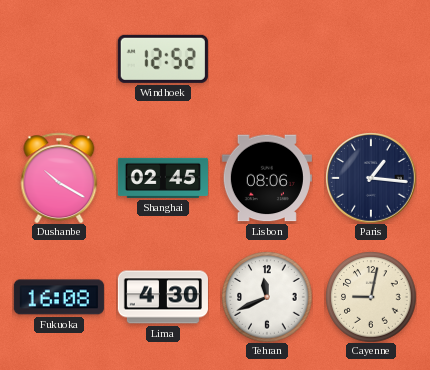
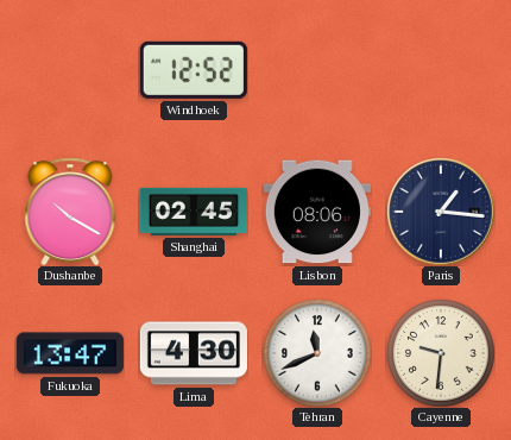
Fukuoka: 16:08 -> 13:47 (70, 353)
Cayenne: 9:02 -> 9:31 (441, 353)
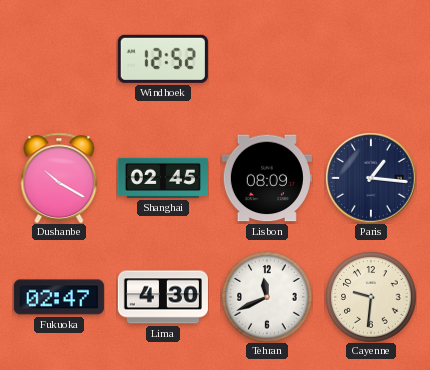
Lisbon: 08:06 -> 08:09 (267, 178)
Fukuoka: 13:47 -> 02:47 (59, 297)
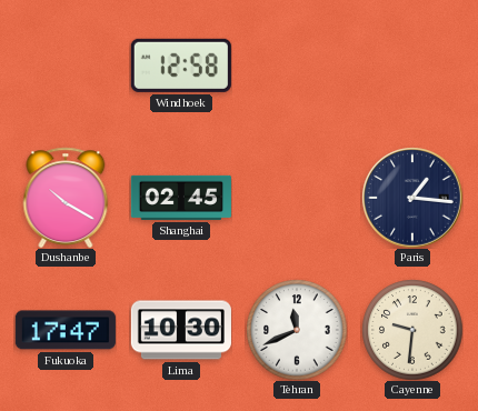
Windhoek: 12:52 -> 12:58 (181, 66)
Lisbon: 08:09 -> none (267, 178)
Fukuoka: 02:47 -> 17:47 (66, 330)
Lima: 4:30 -> 10:30 (181, 330)
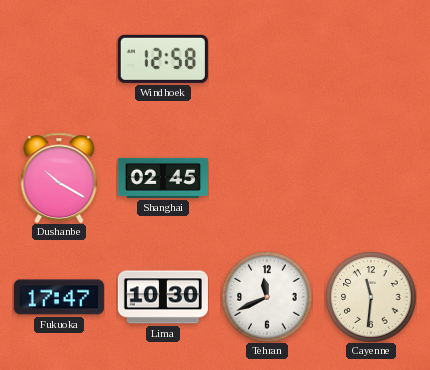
Paris: 1:16 -> none (412, 198)
Cayenne: 9:31 -> 11:31 (371, 297)
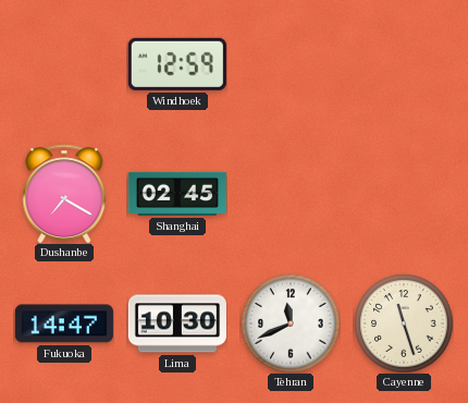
Windhoek: 12:58 -> 12:59 (177, 64)
Dushanbe: 10:20 -> 7:20 (64, 194)
Fukuoka: 17:47 -> 14:47 (64, 323)
Cayenne: 11:31 -> 11:27 (404, 323)
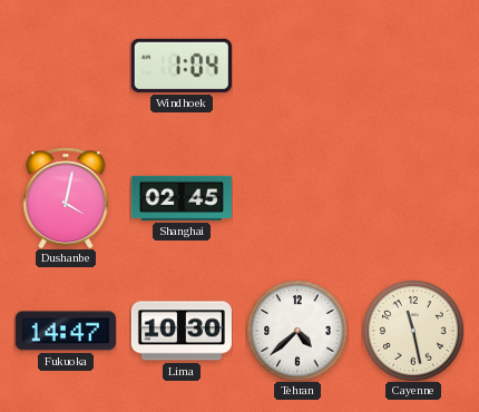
Windhoek: 12:59 -> 1:04 (182, 66)
Dushanbe: 7:20 -> 4:02 (66, 198)
Tehran: 11:41 -> 4:38 (297, 331)
Cayenne: 11:27 -> 11:28 (413, 331)
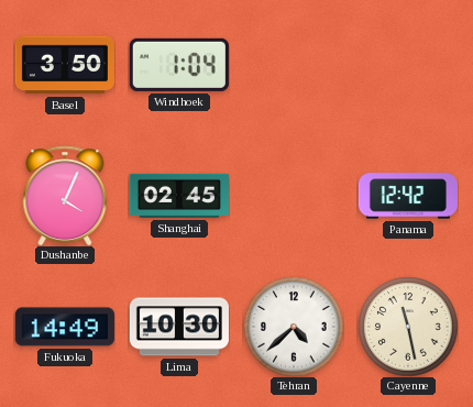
Basel: none -> 3:50 (65, 65)
Dushanbe: 4:02 -> 4:04 (65, 196)
Panama: none -> 12:42 (408, 196)
Fukuoka: 14:47 -> 14:49 (65, 327)
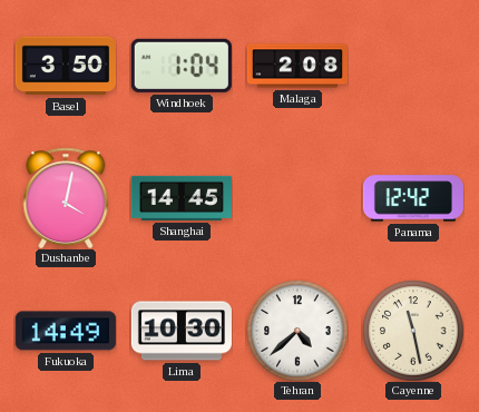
Malaga: none -> 2:08 (296, 66)
Dushanbe: 4:04 -> 4:02 (66, 198)
Shanghai: 02:45 -> 14:45 (182, 198)
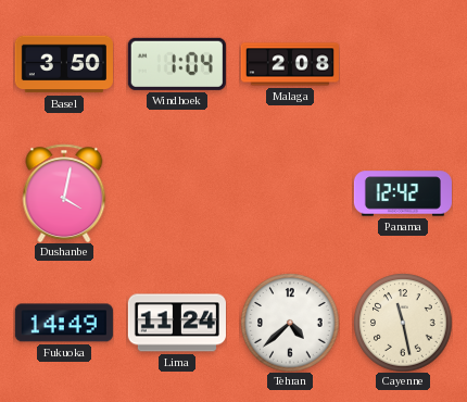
Shanghai: 14:45 -> none (182, 198)
Lima: 10:30 -> 11:24 (177, 323)
